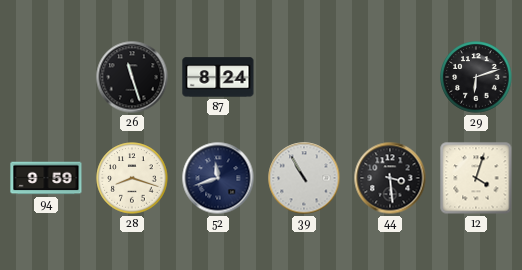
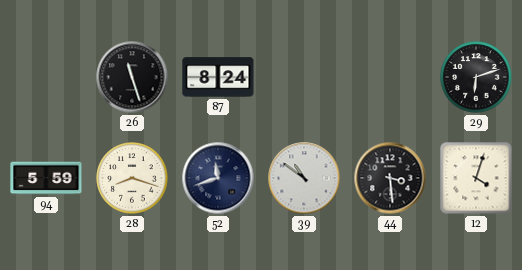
94: 9:59 -> 5:59 (46, 178)
39: 10:55 -> 10:51 (304, 178)
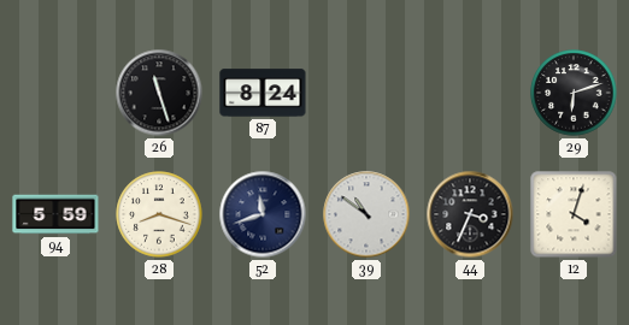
44: 3:29 -> 3:34 (470, 214)
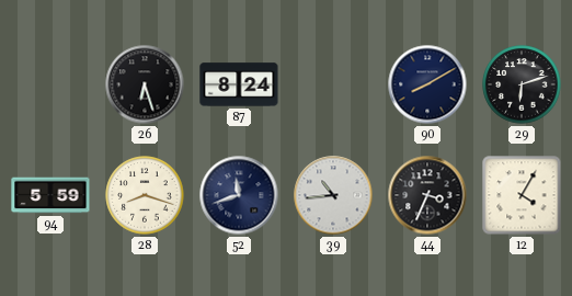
26: 11:27 -> 6:27 (145, 84)
90: none -> 8:10 (427, 84)
39: 10:51 -> 10:44 (333, 195)
12: 4:03 -> 4:05 (522, 195)
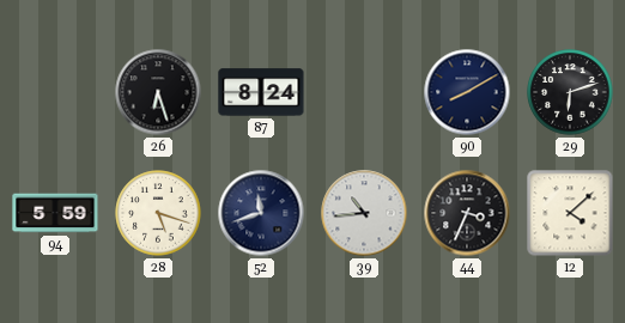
28: 8:18 -> 5:18 (158, 213)
12: 4:05 -> 4:08 (570, 213)
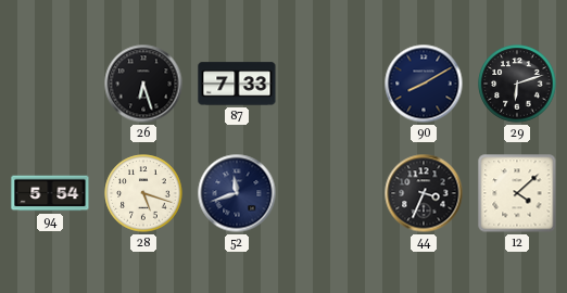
87: 8:24 -> 7:33 (237, 84)
94: 5:59 -> 5:54 (50, 193)
39: 10:44 -> none (364, 213)
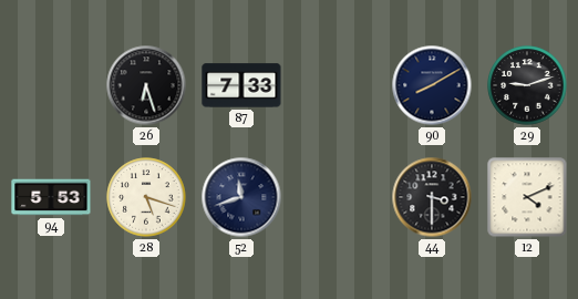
29: 6:12 -> 9:12 (527, 85)
94: 5:54 -> 5:53 (51, 197)
44: 3:34 -> 3:30 (432, 197)
12: 4:08 -> 4:11 (527, 197)
